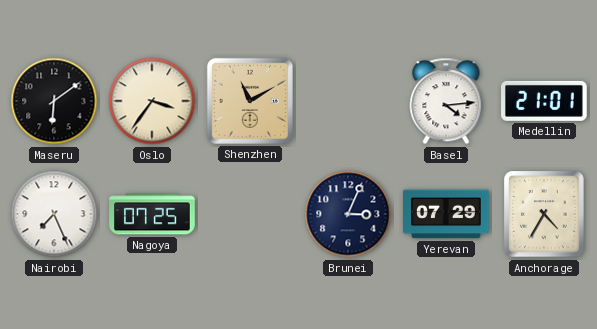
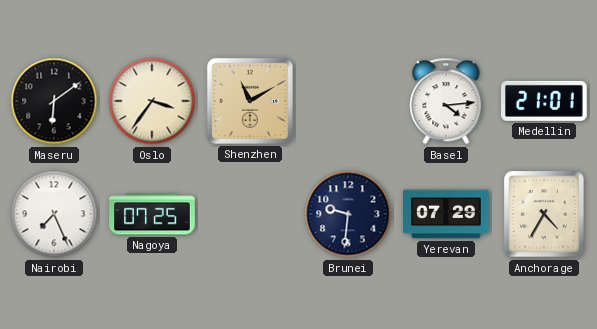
Brunei: 3:04 -> 9:31 (348, 214)
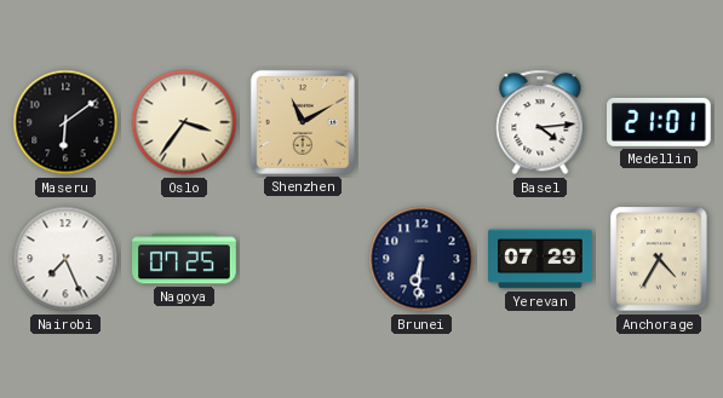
Brunei: 9:31 -> 6:31 (421, 259)
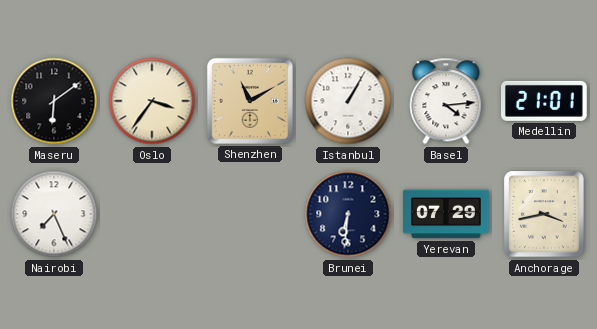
Istanbul: none -> 1:05 (348, 101)
Nagoya: 07:25 -> none (184, 259)
Anchorage: 4:35 -> 3:43 (544, 214)
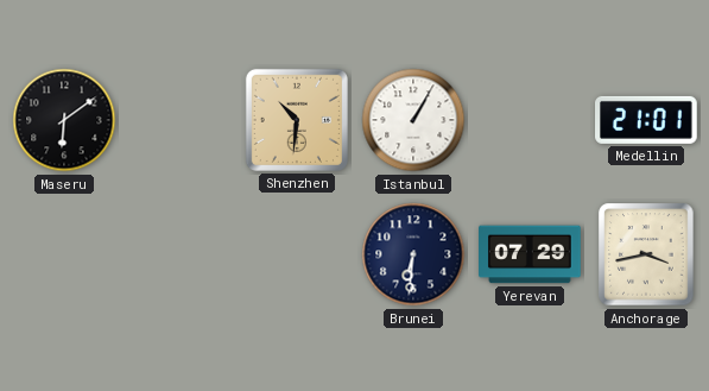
Oslo: 3:36 -> none (152, 101)
Shenzhen: 11:10 -> 10:31 (297, 120)
Basel: 4:14 -> none (446, 101)
Nairobi: 7:26 -> none (54, 214)
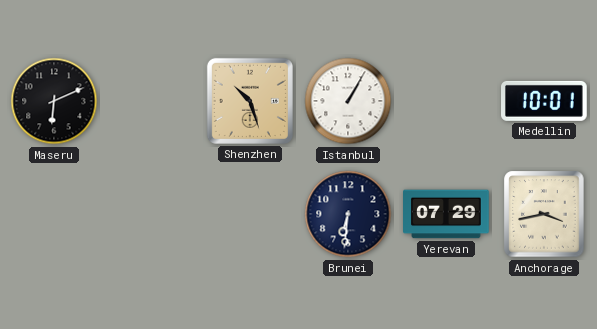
Maseru: 6:09 -> 6:11 (54, 101)
Shenzhen: 10:31 -> 10:27 (250, 101)
Medellin: 21:01 -> 10:01 (545, 101)
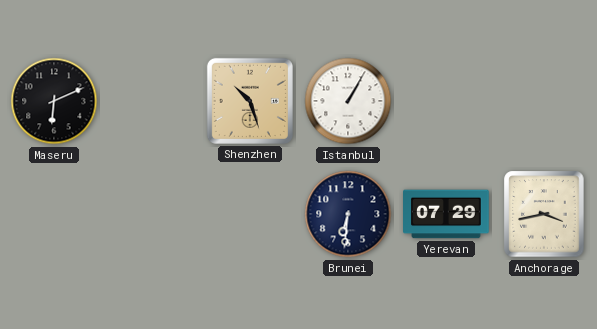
Medellin: 10:01 -> none (545, 101)
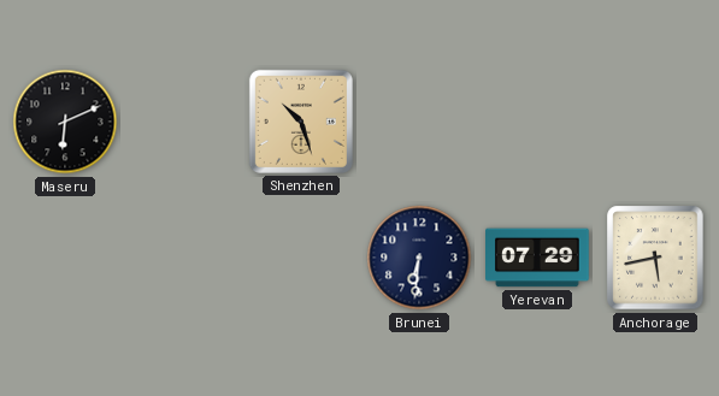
Istanbul: 1:05 -> none (348, 101)
Anchorage: 3:43 -> 5:43 (655, 258)
